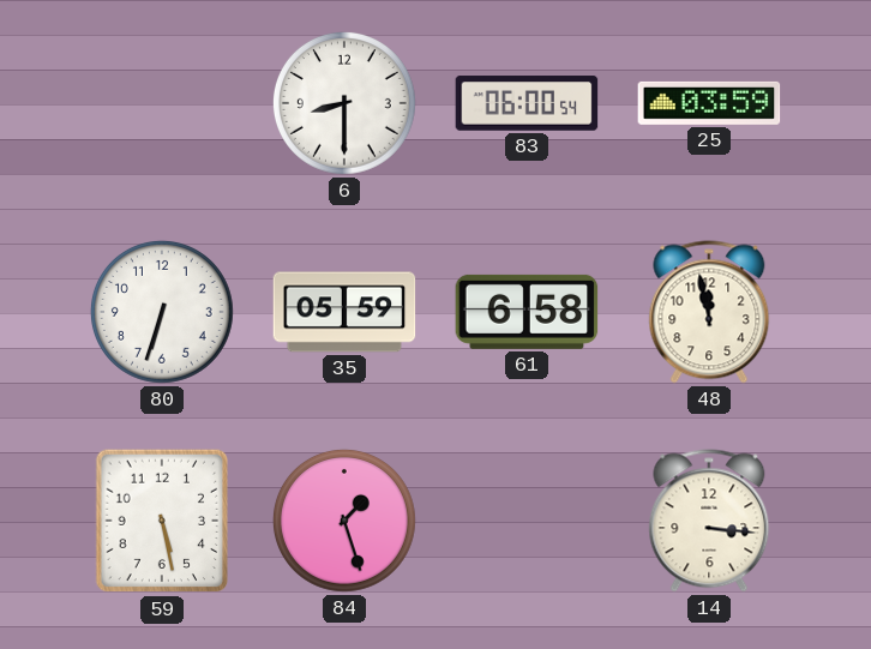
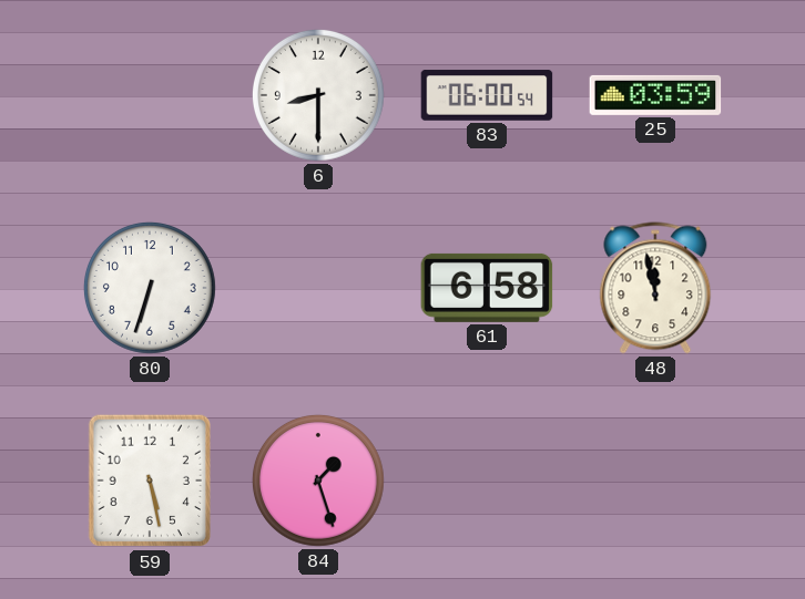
35: 05:59 -> none (344, 312)
14: 3:16 -> none (709, 521)
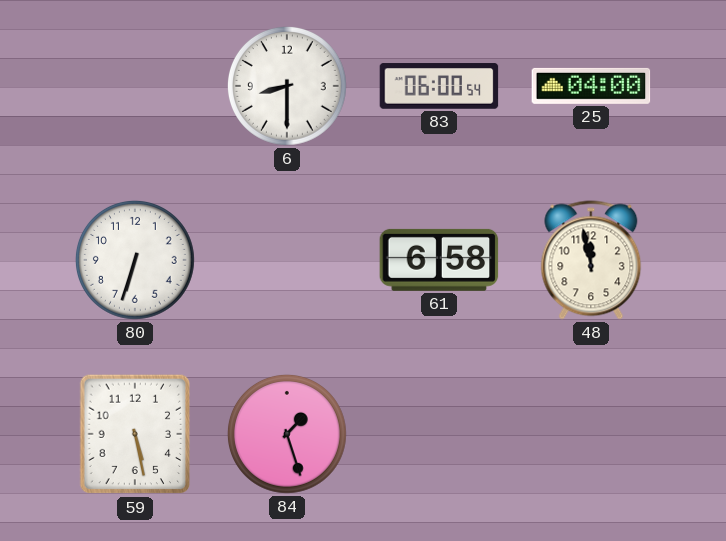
25: 03:59 -> 04:00 (591, 86)
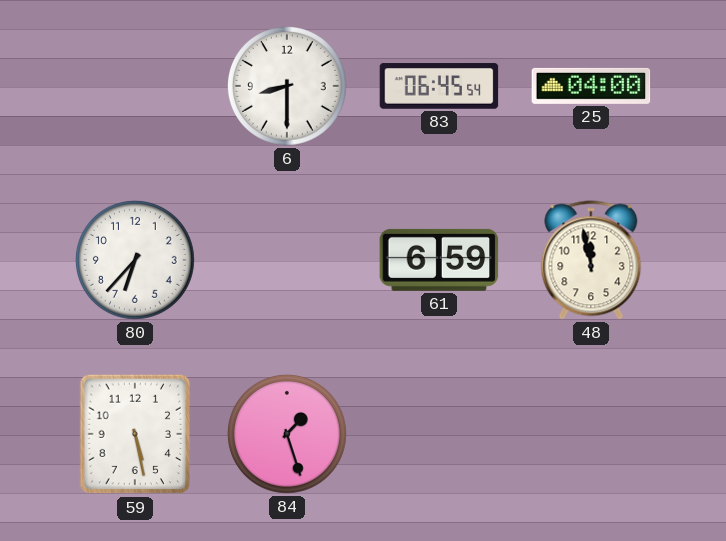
83: 06:00 -> 06:45 (439, 86)
80: 6:33 -> 6:37 (135, 260)
61: 6:58 -> 6:59 (439, 260)
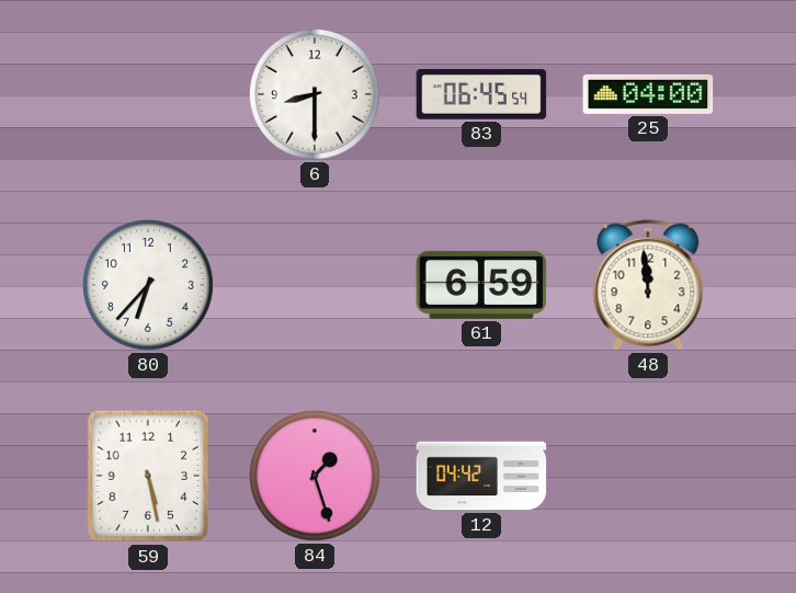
48: 11:58 -> 11:59 (648, 285)
12: none -> 04:42 (481, 476)
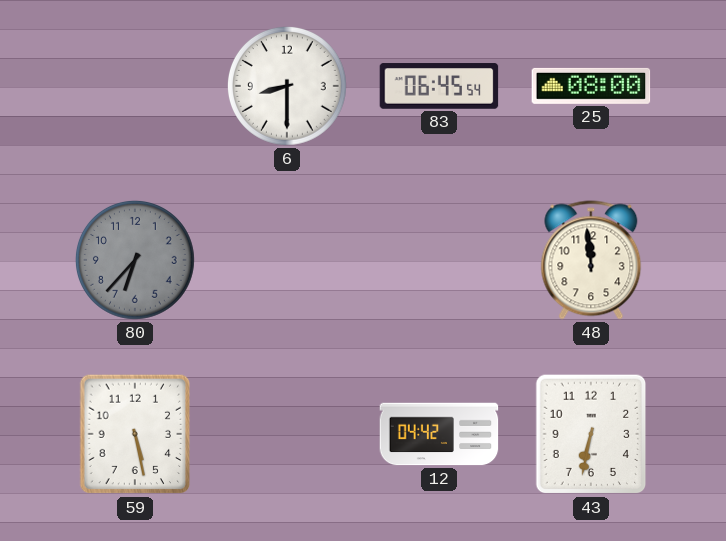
25: 04:00 -> 08:00 (591, 86)
80 dial: white -> grey (135, 260)
61: 6:59 -> none (481, 285)
84: 1:27 -> none (315, 476)
43: none -> 6:32 (591, 434)
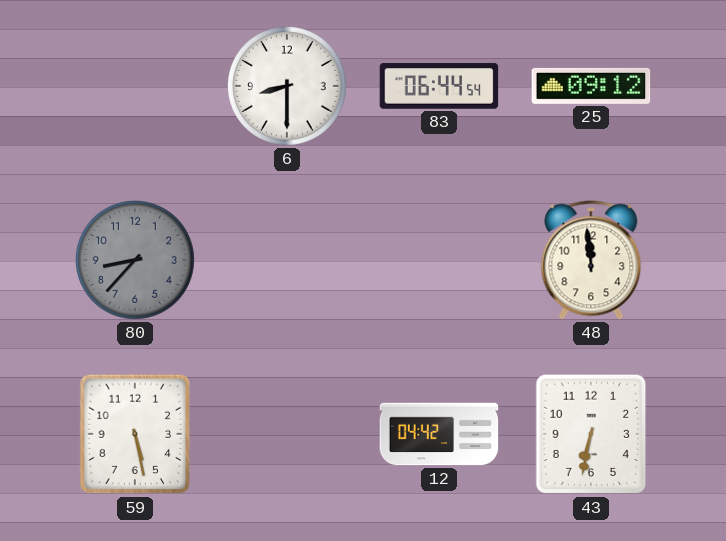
83: 06:45 -> 06:44 (439, 86)
25: 08:00 -> 09:12 (591, 86)
80: 6:37 -> 8:37 (135, 260)
